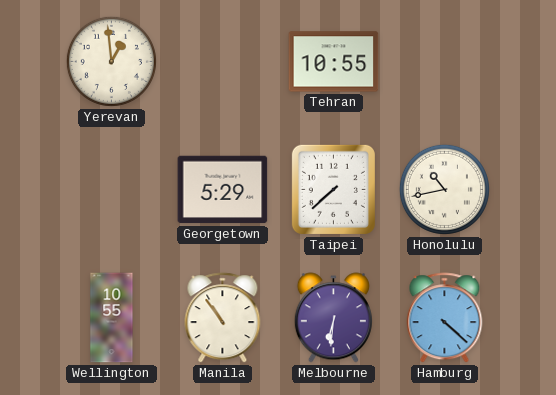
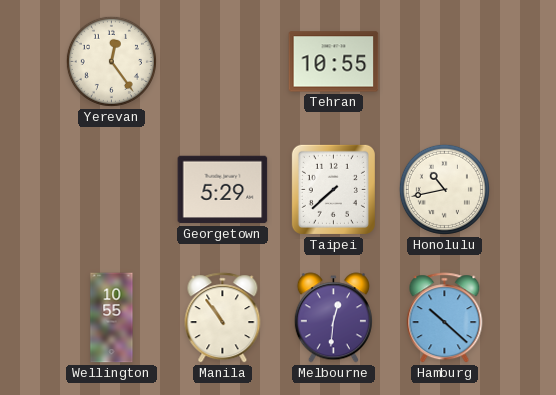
Yerevan: 12:59 -> 12:24 (111, 61)
Melbourne: 6:31 -> 12:31 (333, 318)
Hamburg: 4:22 -> 10:22 (445, 318)
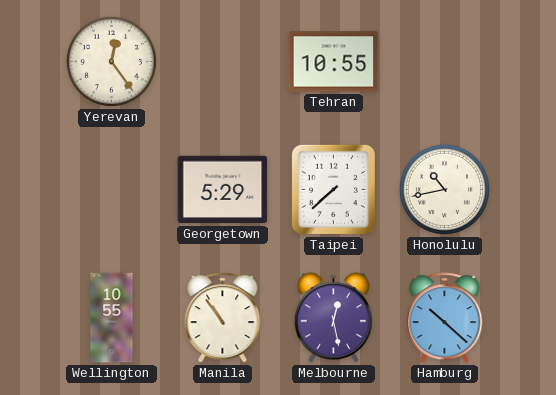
Melbourne: 12:31 -> 12:28 (333, 318)
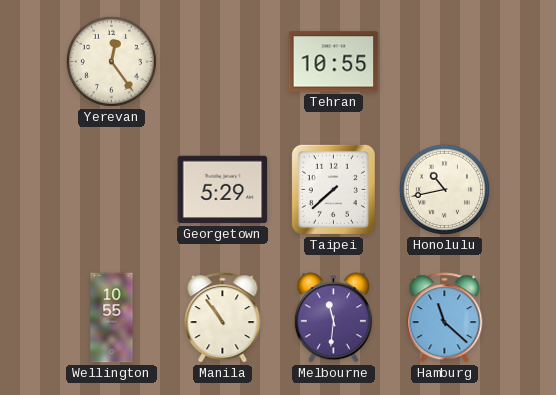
Melbourne: 12:28 -> 11:31 (333, 318)
Hamburg: 10:22 -> 11:22 (445, 318)
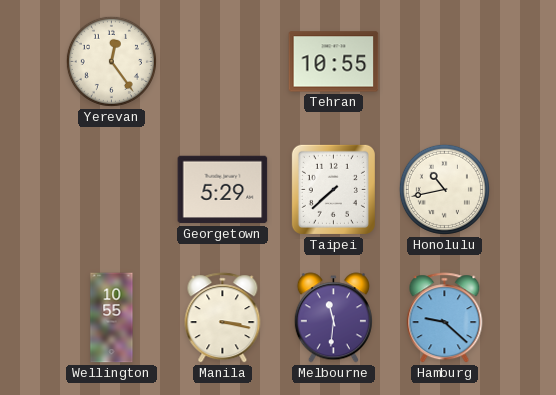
Manila: 10:54 -> 3:17 (223, 318)
Hamburg: 11:22 -> 9:22 (445, 318)
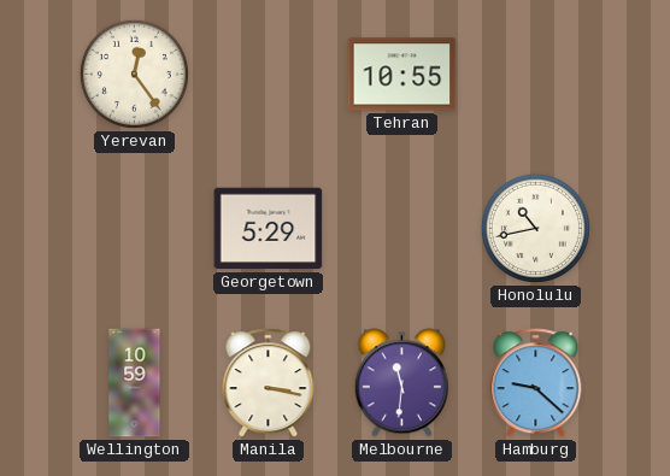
Taipei: 7:38 -> none (333, 189)
Wellington: 10:55 -> 10:59 (135, 383)
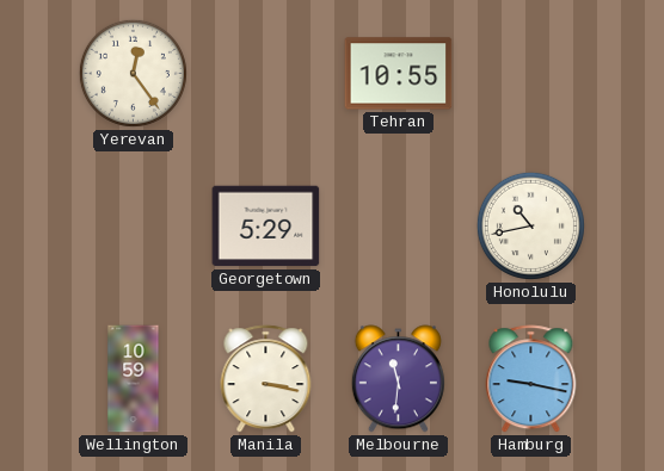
Hamburg: 9:22 -> 9:17 (531, 379)
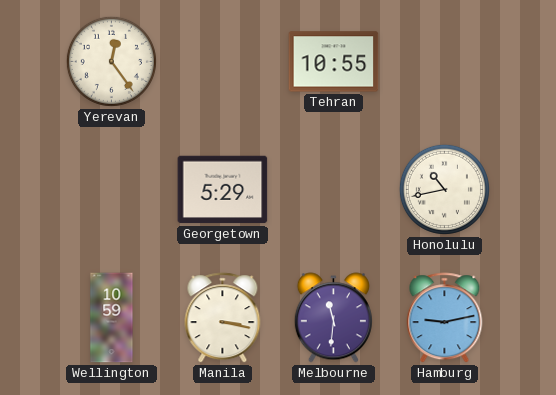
Hamburg: 9:17 -> 9:13 (445, 318)
